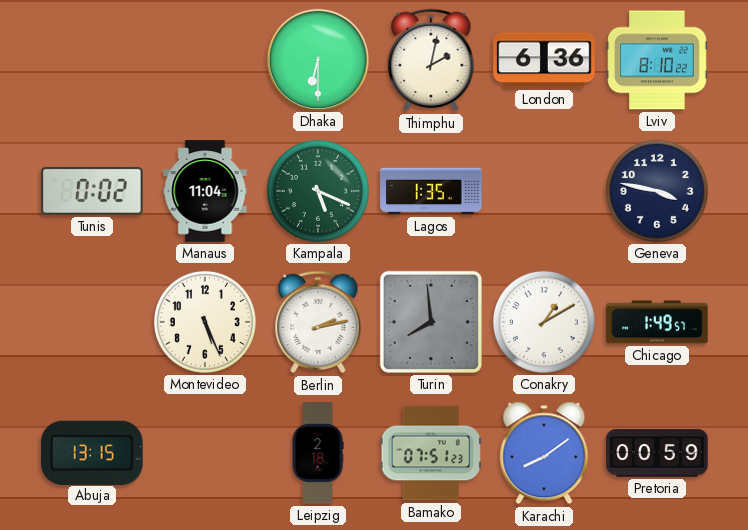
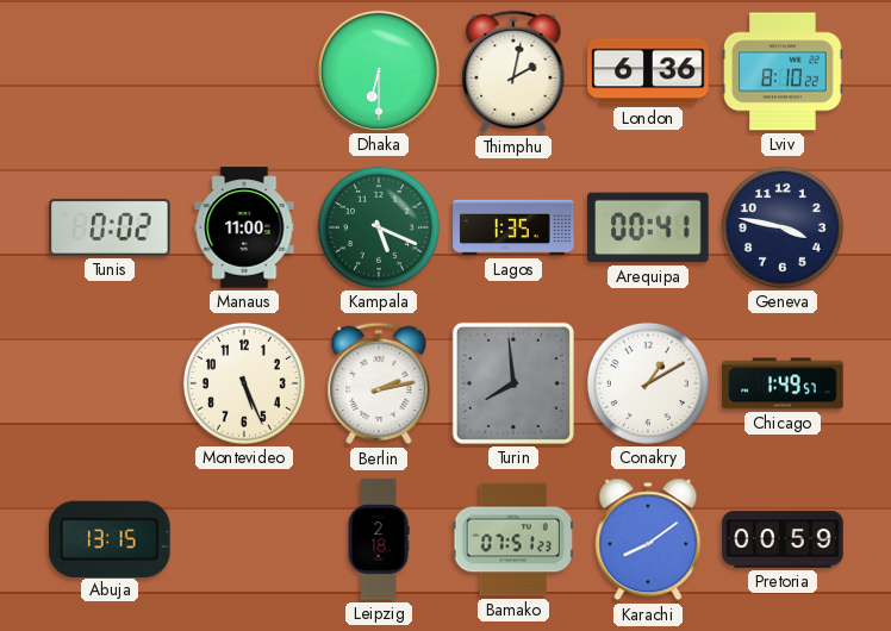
Manaus: 11:04 -> 11:00 (244, 227)
Arequipa: none -> 00:41 (648, 227)
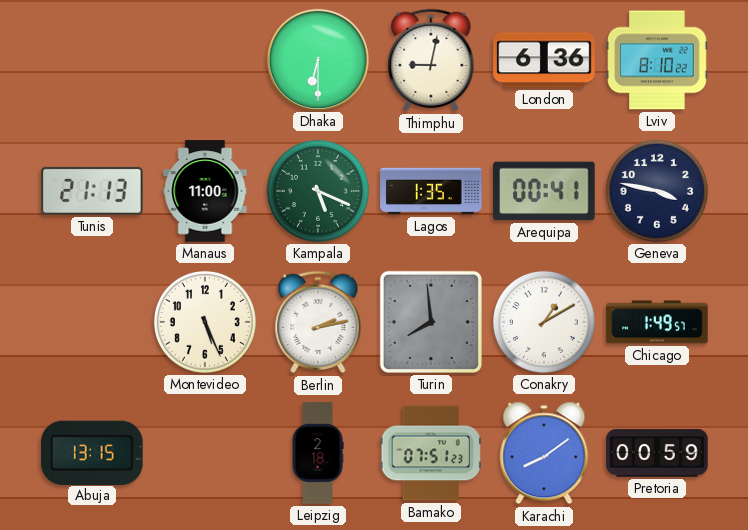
Thimphu: 2:02 -> 9:02 (431, 60)
Tunis: 0:02 -> 21:13 (92, 191)
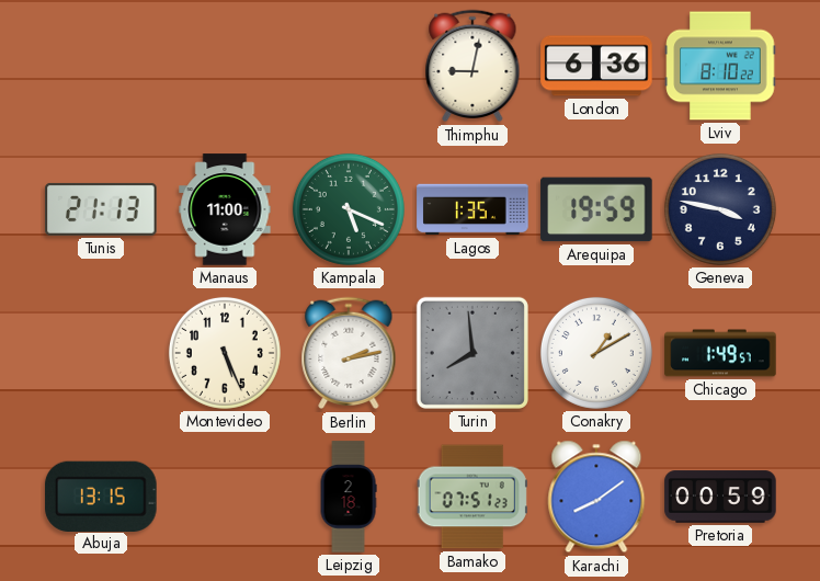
Dhaka: 6:30 -> none (317, 59)
Arequipa: 00:41 -> 19:59 (596, 209)
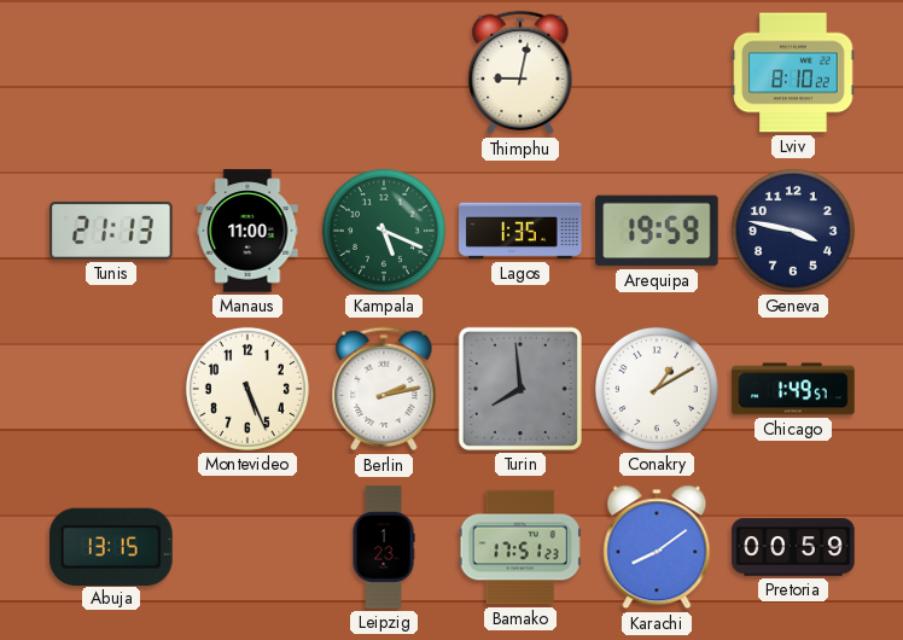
London: 6:36 -> none (596, 66)
Leipzig: 2:18 -> 1:23 (384, 547)
Bamako: 07:51 -> 17:51 (520, 547)
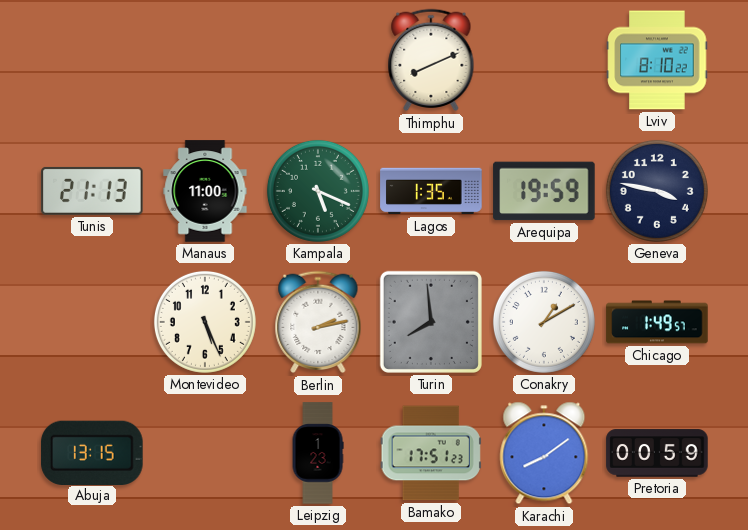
Thimphu: 9:02 -> 8:11 (431, 60)
